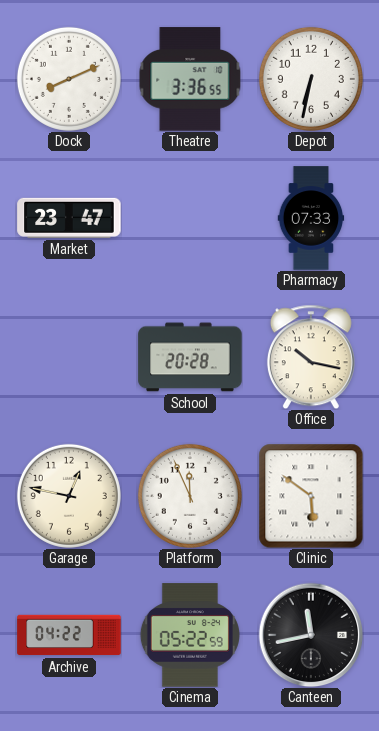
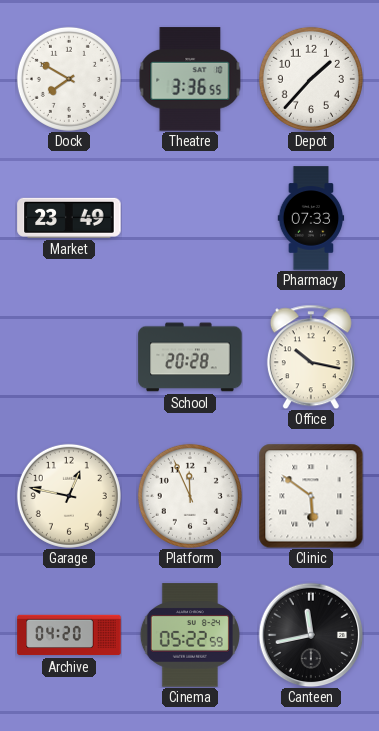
Dock: 8:11 -> 7:50 (69, 79)
Depot: 6:32 -> 1:37 (311, 79)
Market: 23:47 -> 23:49 (69, 218)
Archive: 04:22 -> 04:20 (69, 635)
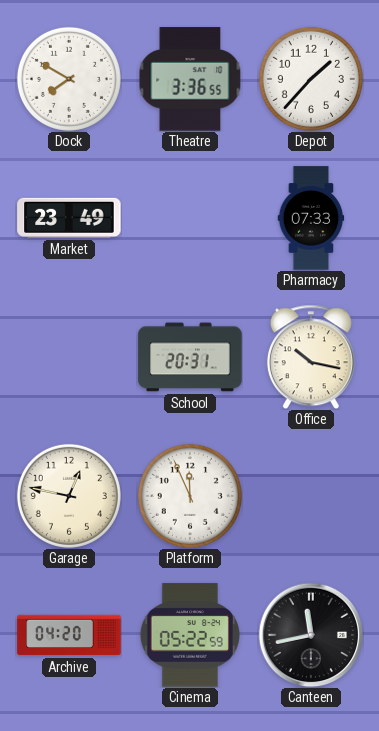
School: 20:28 -> 20:31 (190, 357)
Clinic: 5:51 -> none (311, 496)
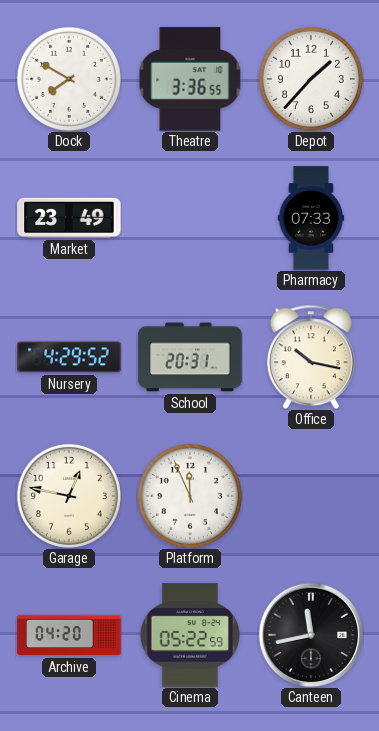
Nursery: none -> 4:29 (69, 357)
